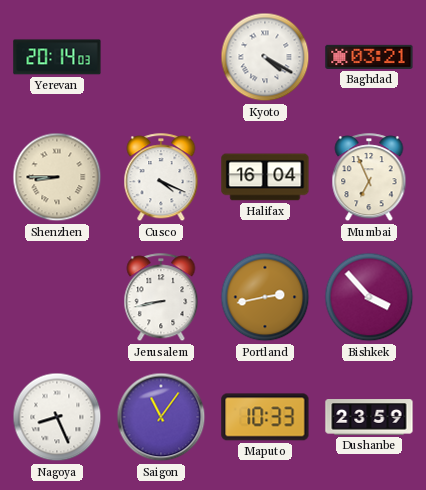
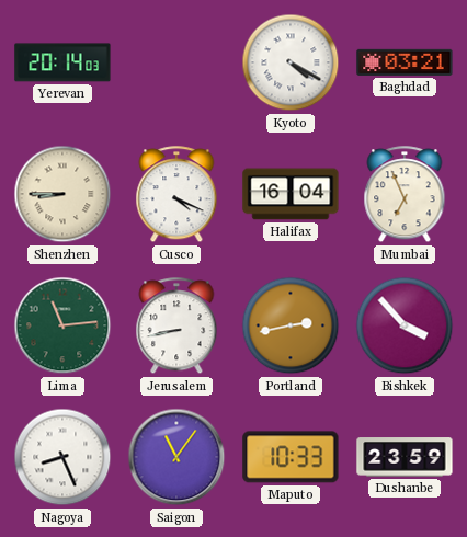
Lima: none -> 11:14 (62, 325)
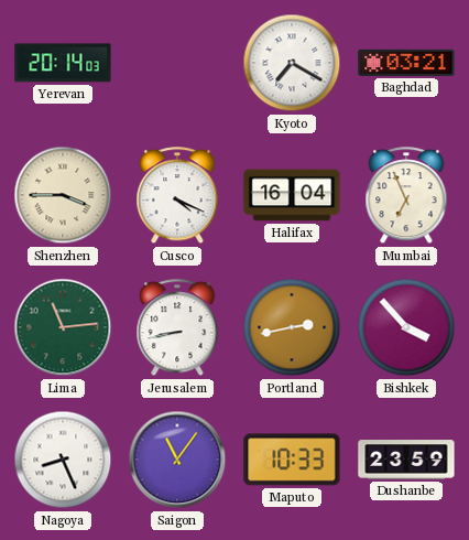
Kyoto: 4:20 -> 7:20 (292, 63)
Shenzhen: 8:45 -> 3:45 (63, 195)
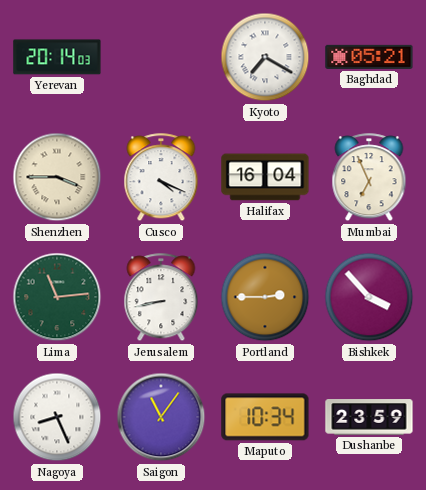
Baghdad: 03:21 -> 05:21 (369, 57)
Portland: 2:43 -> 2:45 (265, 297)
Maputo: 10:33 -> 10:34 (265, 417)
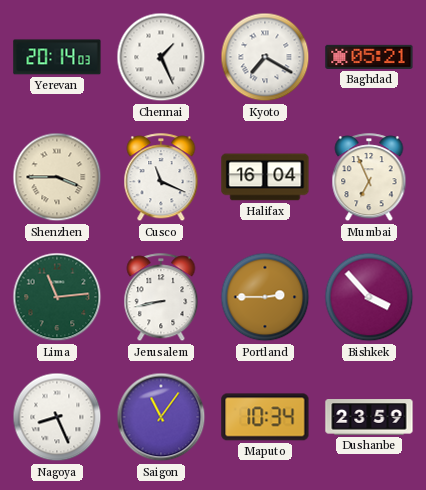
Chennai: none -> 1:26 (161, 57)
Cusco: 4:19 -> 11:19 (161, 178)
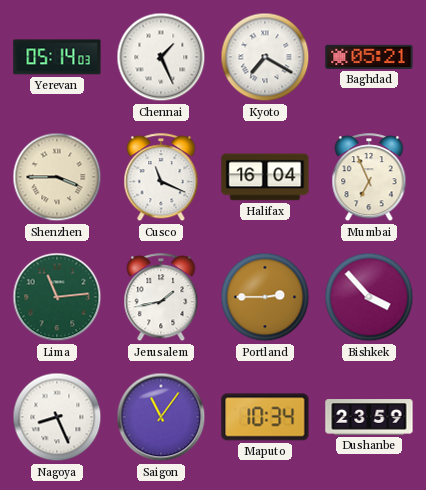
Yerevan: 20:14 -> 05:14 (57, 57)
Jerusalem: 8:43 -> 1:43 (161, 298)
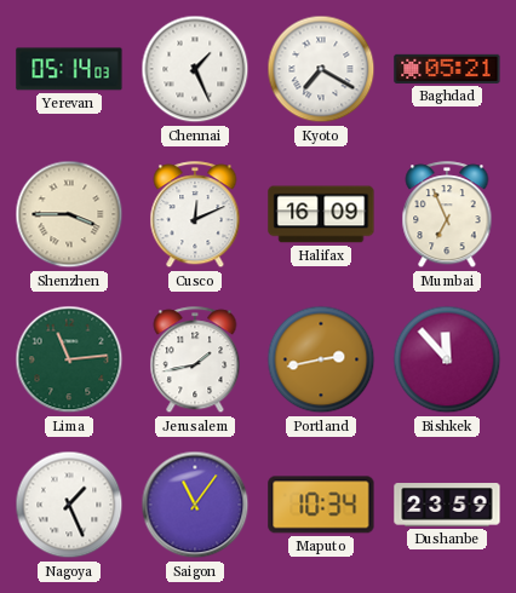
Cusco: 11:19 -> 12:11 (195, 215)
Halifax: 16:04 -> 16:09 (321, 214)
Portland: 2:45 -> 2:43 (321, 359)
Bishkek: 3:53 -> 11:53 (447, 359)
Nagoya: 8:26 -> 1:26 (69, 505)
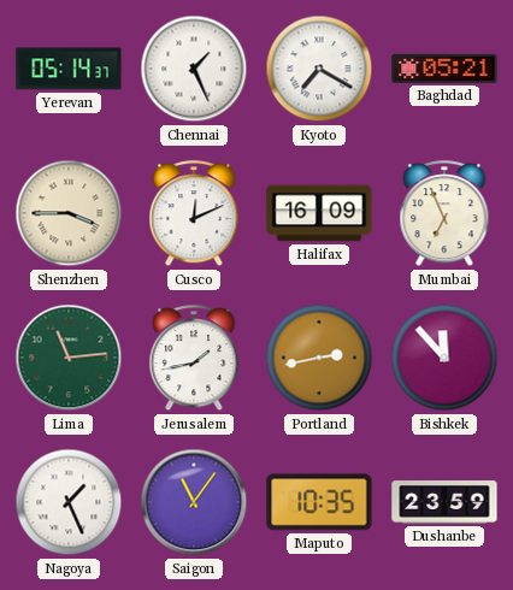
Yerevan: 05:14:03 -> 05:14:37 (69, 69)
Maputo: 10:34 -> 10:35 (319, 502)
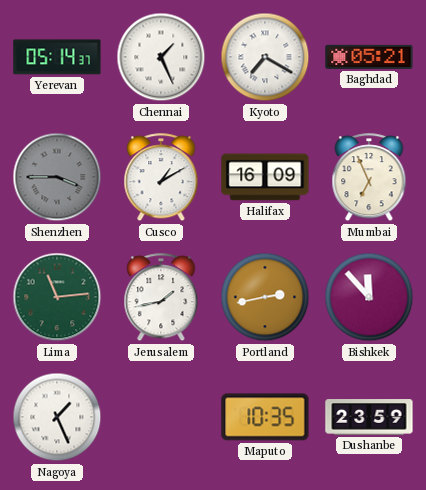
Shenzhen dial: cream -> grey (57, 177)
Cusco: 12:11 -> 1:10 (161, 178)
Saigon: 11:06 -> none (194, 502)
